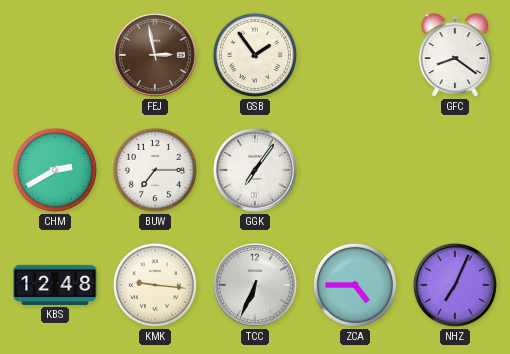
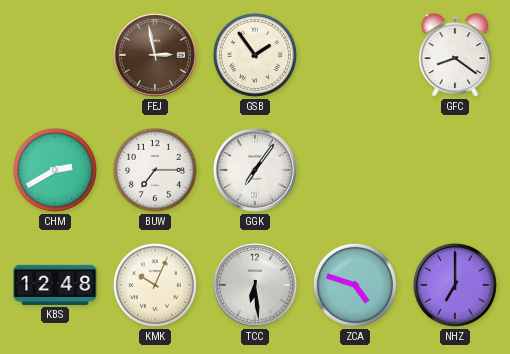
KMK: 9:16 -> 10:04 (155, 285)
TCC: 6:34 -> 6:29 (255, 285)
ZCA: 4:45 -> 4:48 (355, 285)
NHZ: 7:04 -> 7:00 (455, 285)
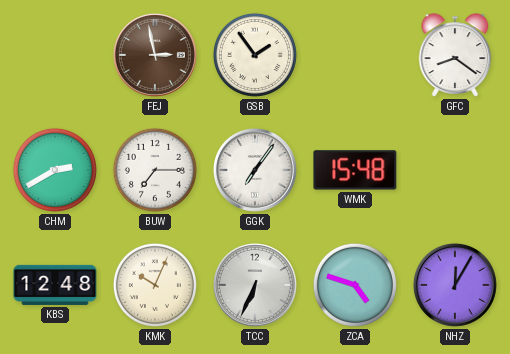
WMK: none -> 15:48 (355, 170)
TCC: 6:29 -> 6:34 (255, 285)
NHZ: 7:00 -> 12:05 (455, 285)
